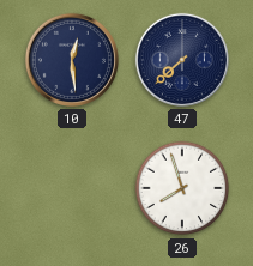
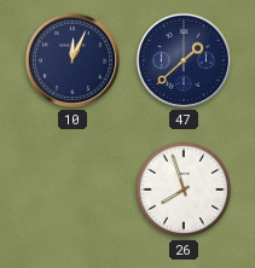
10: 12:29 -> 12:04 (73, 60)
47: 7:38 -> 1:38 (184, 60)
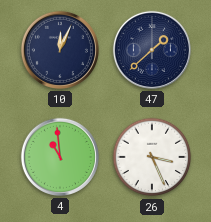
4: none -> 10:59 (60, 157)
26: 7:57 -> 3:26 (152, 157)
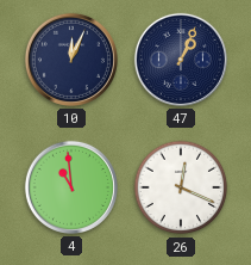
47: 1:38 -> 1:04 (181, 60)
26: 3:26 -> 12:19 (181, 187)
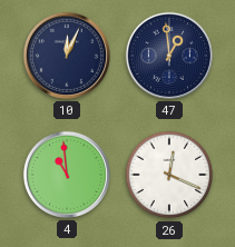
47: 1:04 -> 12:59 (169, 56)
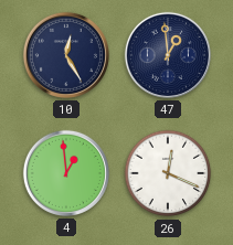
10: 12:04 -> 12:25 (66, 55)
4: 10:59 -> 12:59 (66, 173)
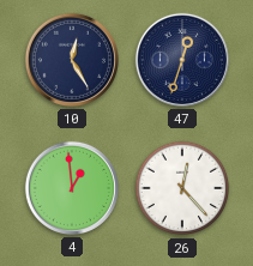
47: 12:59 -> 12:33 (182, 60)
26: 12:19 -> 12:23 (182, 188)
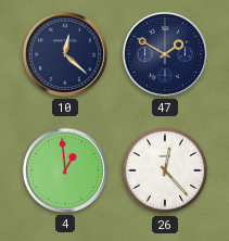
10: 12:25 -> 12:22 (65, 54)
47: 12:33 -> 1:50 (165, 54)
